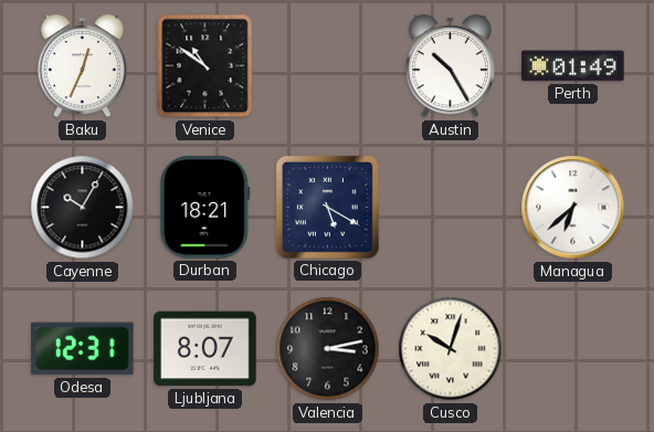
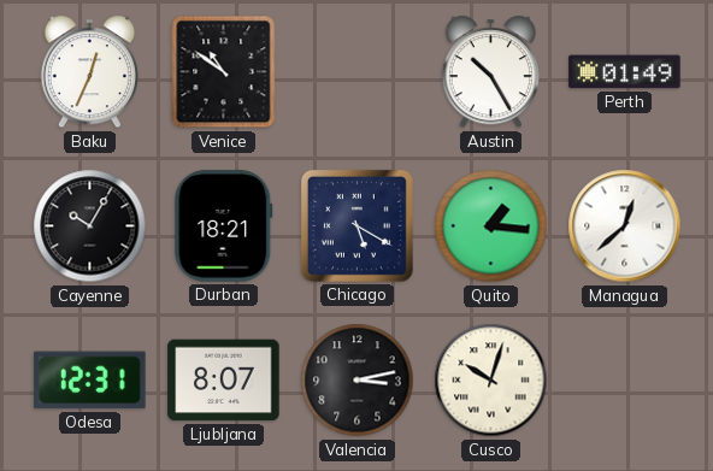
Quito: none -> 1:16 (491, 226)
Managua: 6:38 -> 12:38 (625, 226)
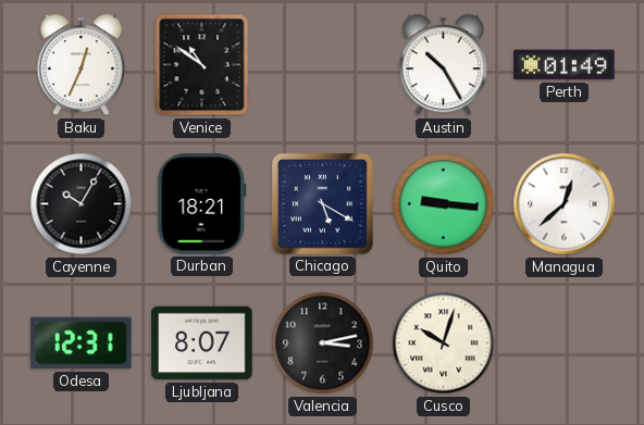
Quito: 1:16 -> 9:16 (444, 204)
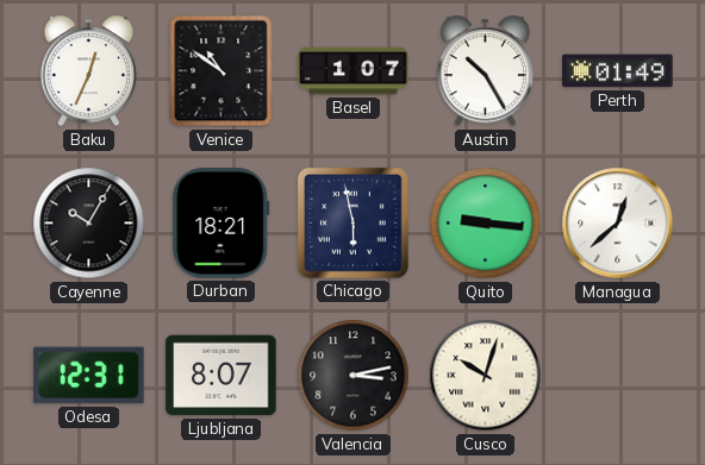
Basel: none -> 1:07 (354, 71)
Chicago: 5:20 -> 5:58 (352, 222)
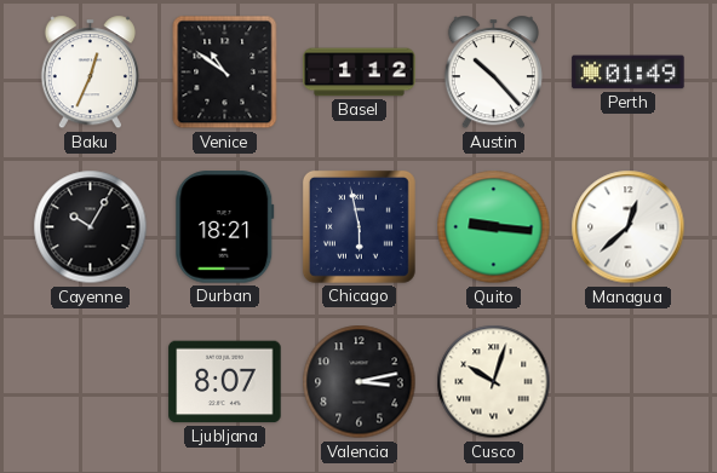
Basel: 1:07 -> 1:12 (360, 73)
Austin: 10:25 -> 10:23 (493, 73)
Odesa: 12:31 -> none (89, 376)
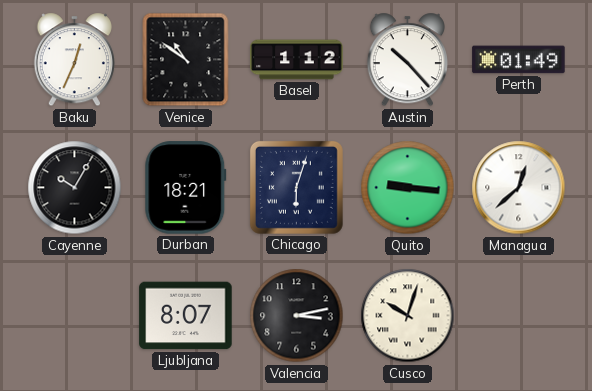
Chicago: 5:58 -> 6:03 (296, 187)
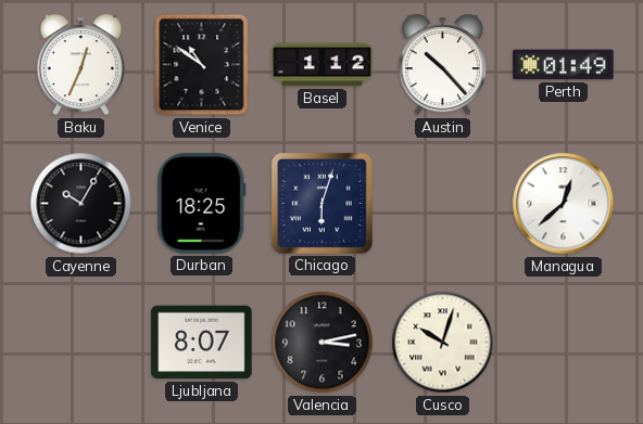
Durban: 18:21 -> 18:25 (202, 204)
Quito: 9:16 -> none (408, 188)
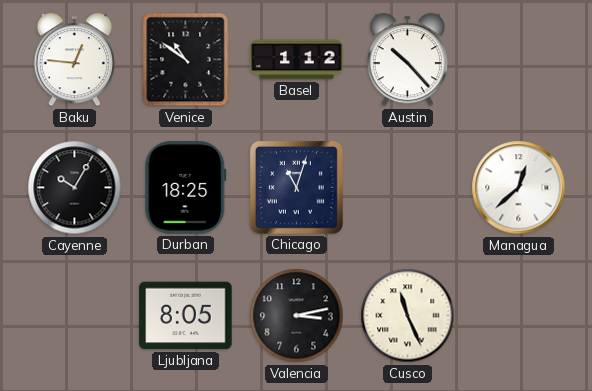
Baku: 12:34 -> 12:46 (74, 60)
Perth: 01:49 -> none (564, 65)
Chicago: 6:03 -> 11:03 (296, 187)
Ljubljana: 8:07 -> 8:05 (186, 316)
Cusco: 10:03 -> 11:26 (408, 316)
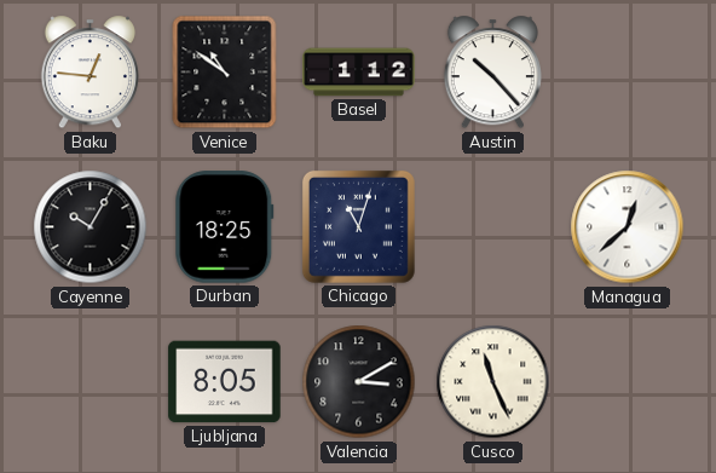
Valencia: 3:13 -> 3:10 (359, 382)
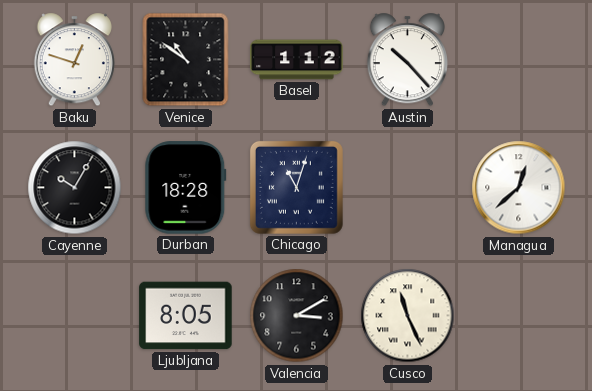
Baku: 12:46 -> 12:48 (74, 60)
Durban: 18:25 -> 18:28 (186, 188)
